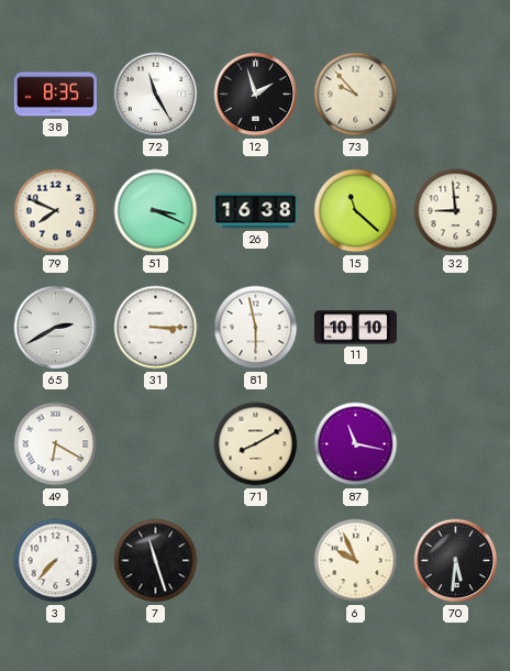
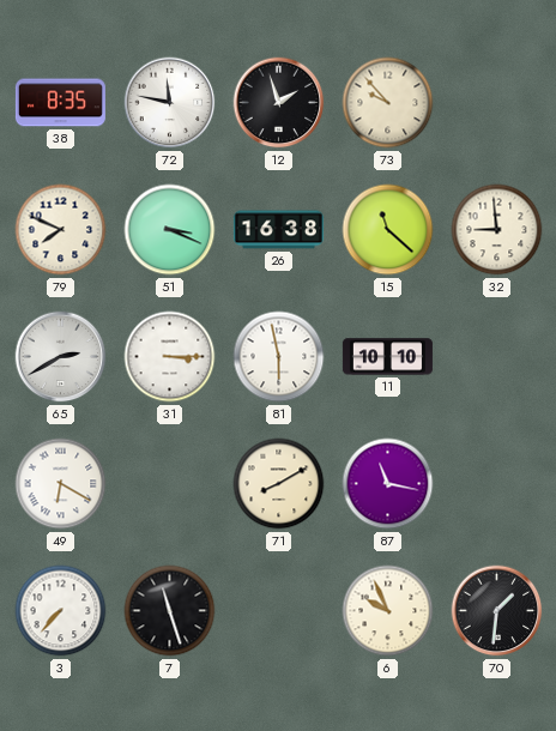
72: 11:25 -> 11:47 (170, 103)
70: 5:31 -> 1:31 (497, 611)
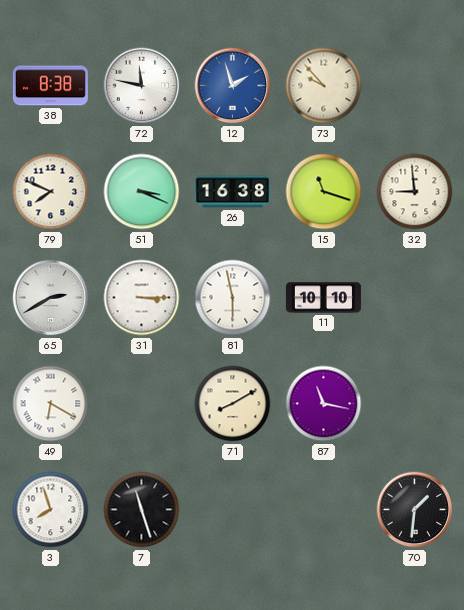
38: 8:35 -> 8:38 (50, 86)
12 dial: black -> blue (233, 86)
15: 11:22 -> 11:18 (324, 192)
3: 7:37 -> 7:57 (51, 510)
6: 9:56 -> none (388, 611)
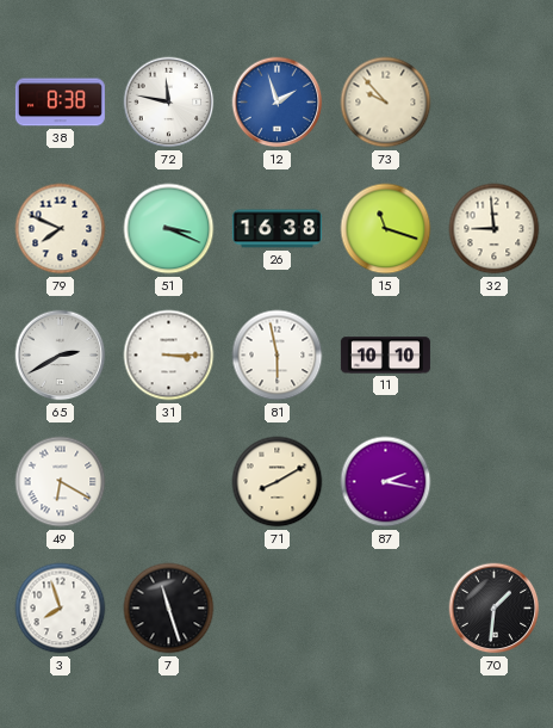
87: 11:17 -> 2:17 (386, 482)
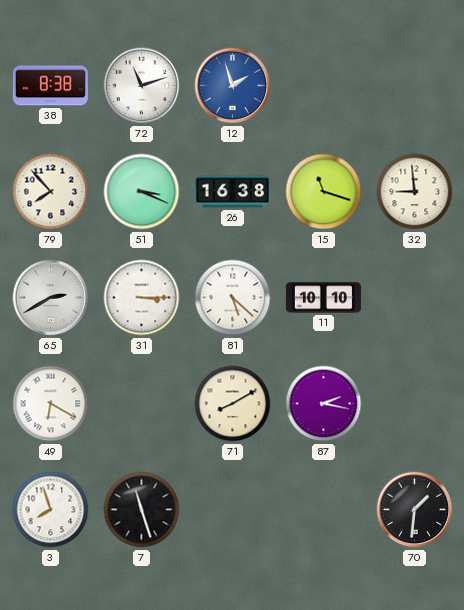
72: 11:47 -> 11:12 (142, 86)
73: 9:53 -> none (386, 103)
79: 7:49 -> 7:53 (51, 192)
81: 5:58 -> 5:22 (233, 298)
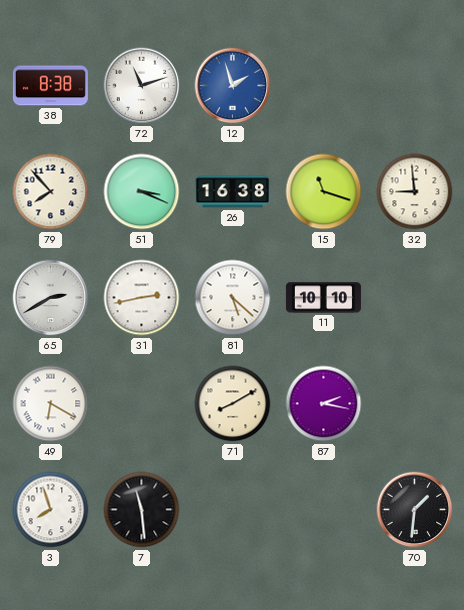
31: 3:15 -> 2:43 (142, 298)
7: 11:27 -> 11:29 (142, 510)
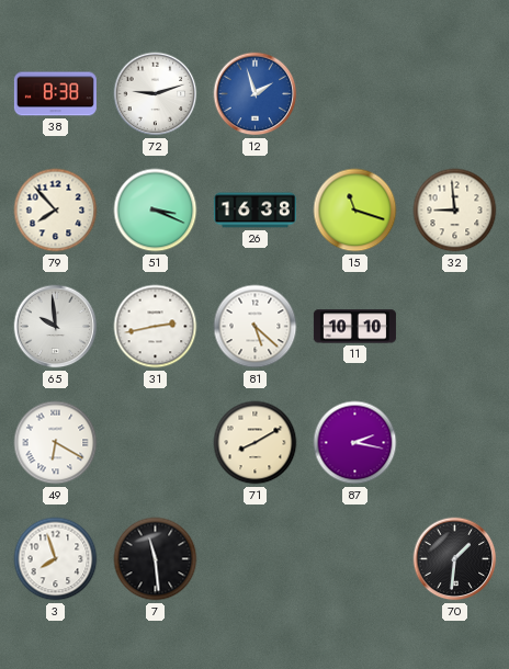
72: 11:12 -> 9:12 (156, 94)
65: 2:40 -> 9:59 (56, 327)
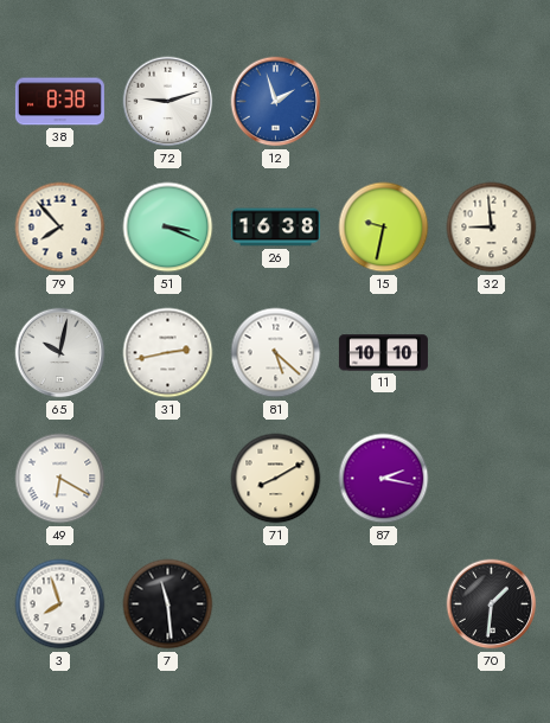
15: 11:18 -> 9:32 (384, 228)
65: 9:59 -> 10:02 (60, 353)
